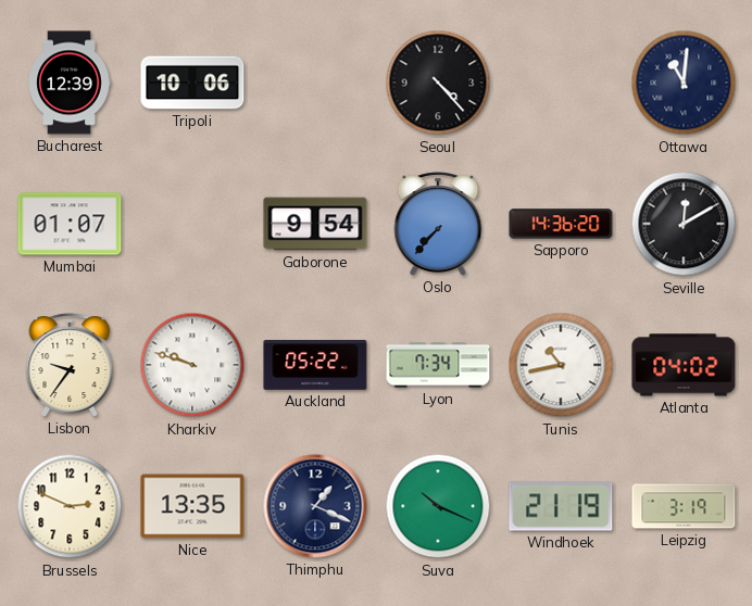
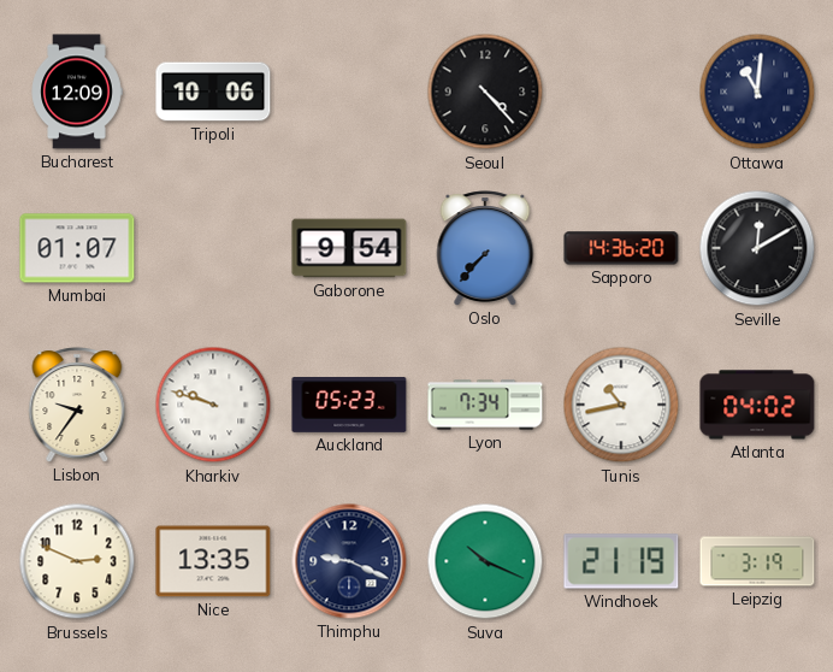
Bucharest: 12:39 -> 12:09 (77, 92)
Auckland: 05:22 -> 05:23 (349, 406)
Thimphu: 1:19 -> 9:19 (349, 561)
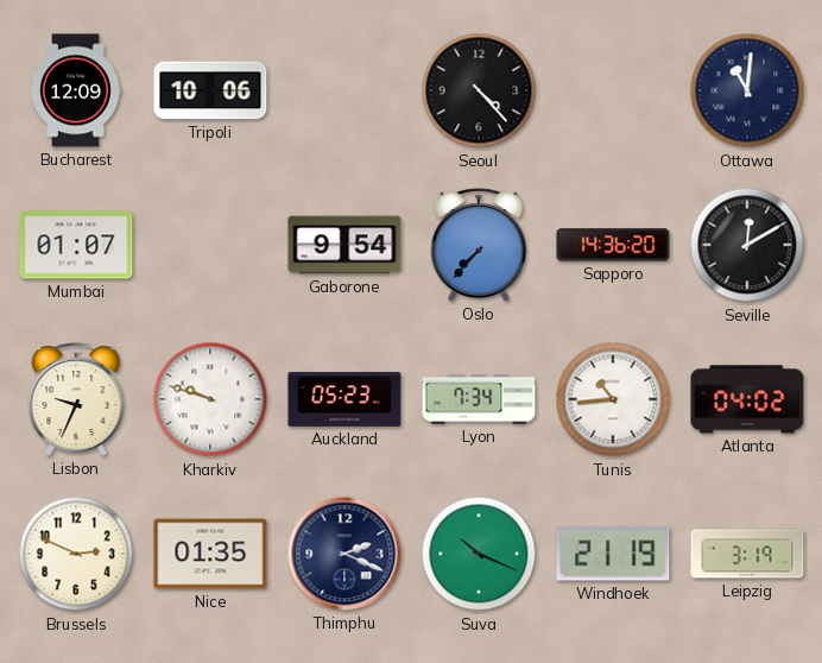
Lisbon: 9:36 -> 9:34 (76, 399)
Tunis: 10:43 -> 10:44 (613, 399)
Nice: 13:35 -> 01:35 (210, 554)
Thimphu: 9:19 -> 2:19 (344, 554)
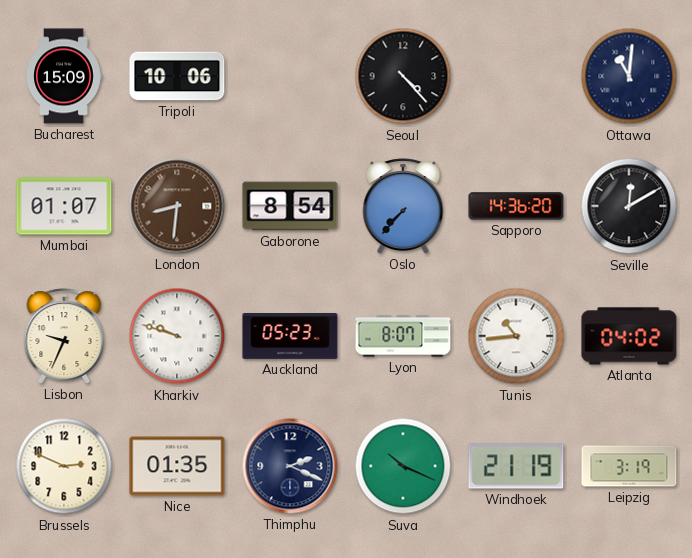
Bucharest: 12:09 -> 15:09 (64, 76)
London: none -> 8:31 (177, 206)
Gaborone: 9:54 -> 8:54 (290, 206)
Lyon: 7:34 -> 8:07 (403, 336)
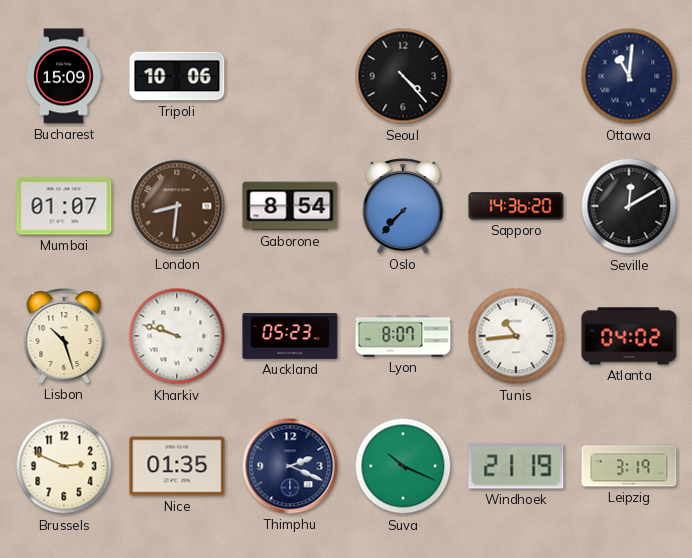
Lisbon: 9:34 -> 10:27 (64, 336)
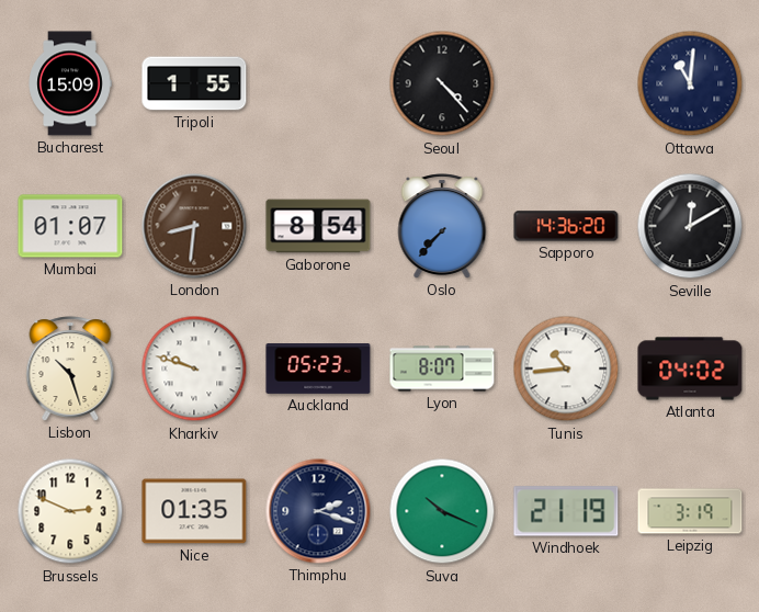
Tripoli: 10:06 -> 1:55 (194, 83)
Thimphu: 2:19 -> 2:18 (318, 511)
